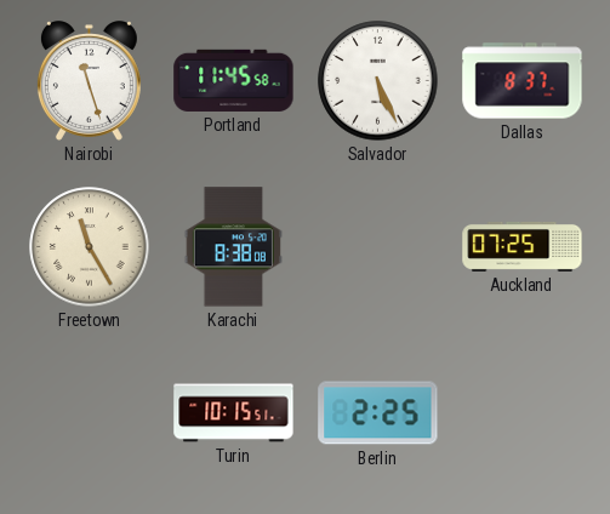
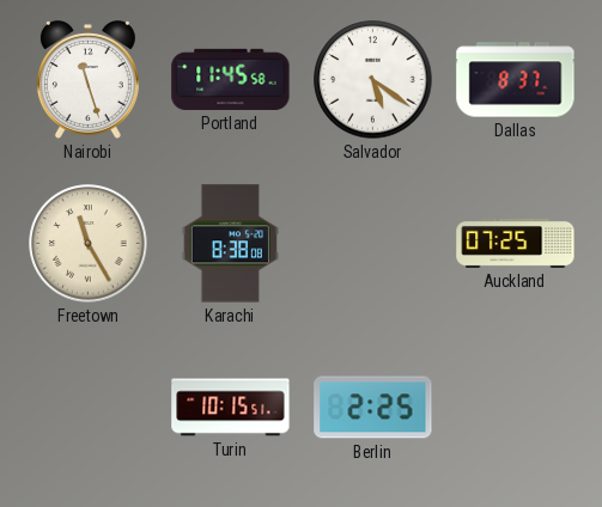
Salvador: 5:26 -> 5:21 (373, 80)
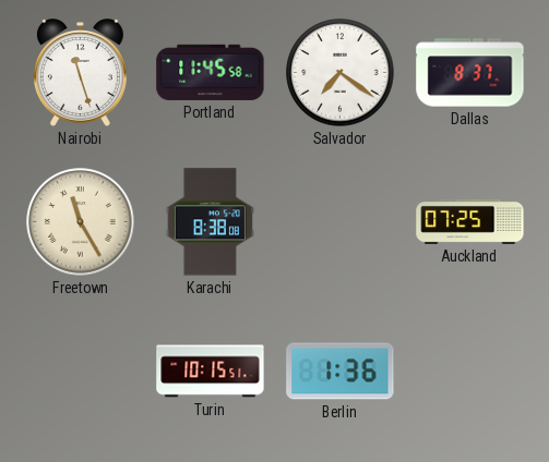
Salvador: 5:21 -> 7:21 (341, 73)
Berlin: 2:25 -> 1:36 (341, 372)
